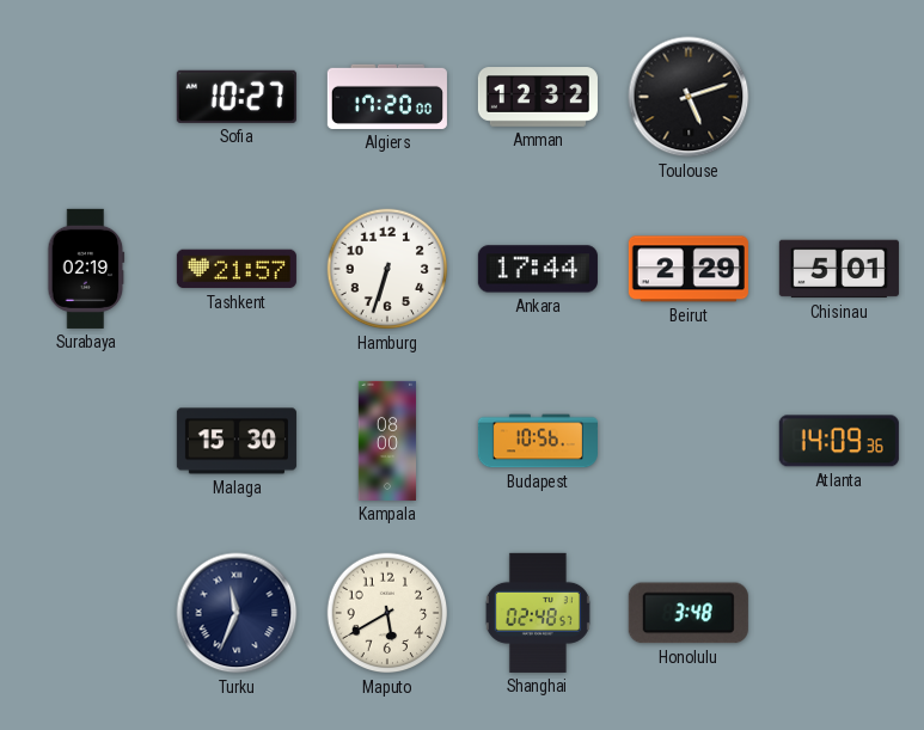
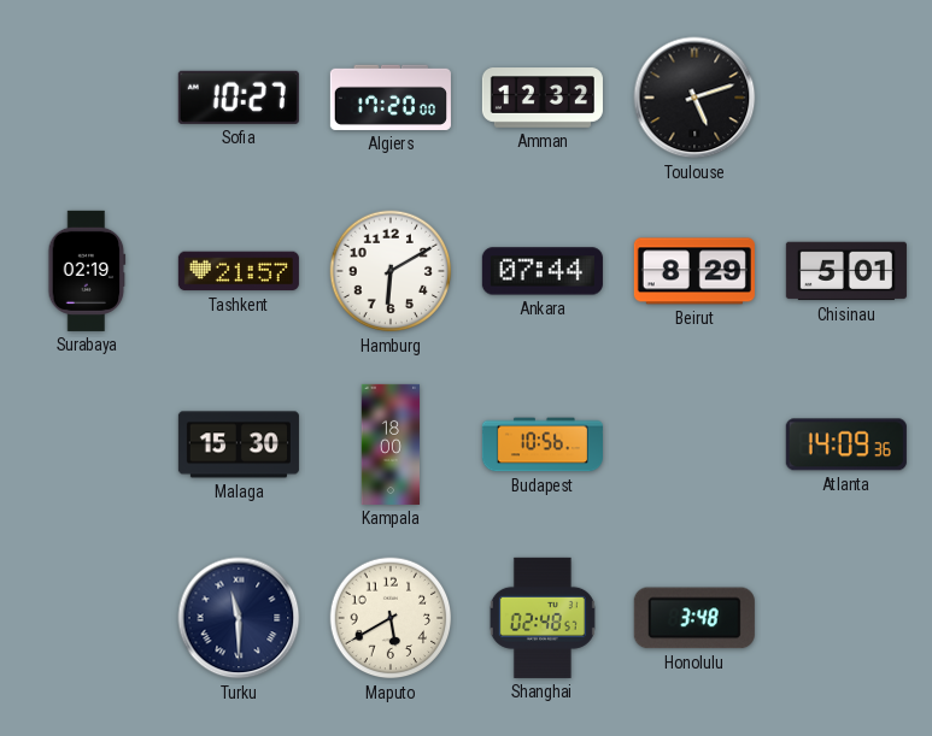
Hamburg: 6:33 -> 6:10 (391, 271)
Ankara: 17:44 -> 07:44 (543, 271)
Beirut: 2:29 -> 8:29 (694, 271)
Kampala: 08:00 -> 18:00 (391, 444)
Turku: 11:34 -> 11:30 (239, 618)
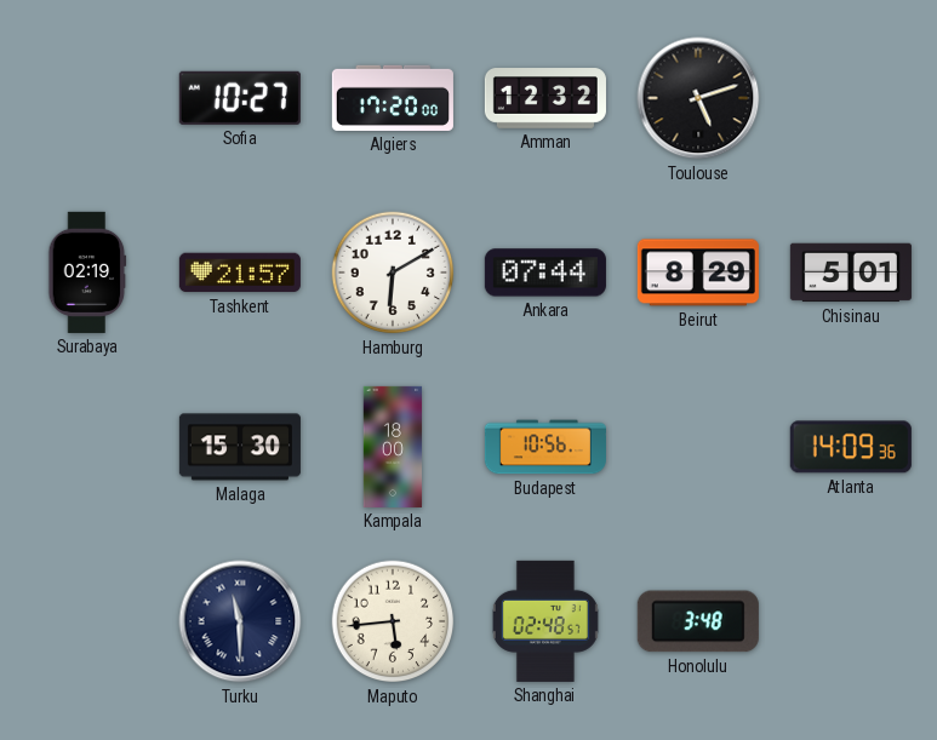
Maputo: 5:40 -> 5:44 (393, 621)
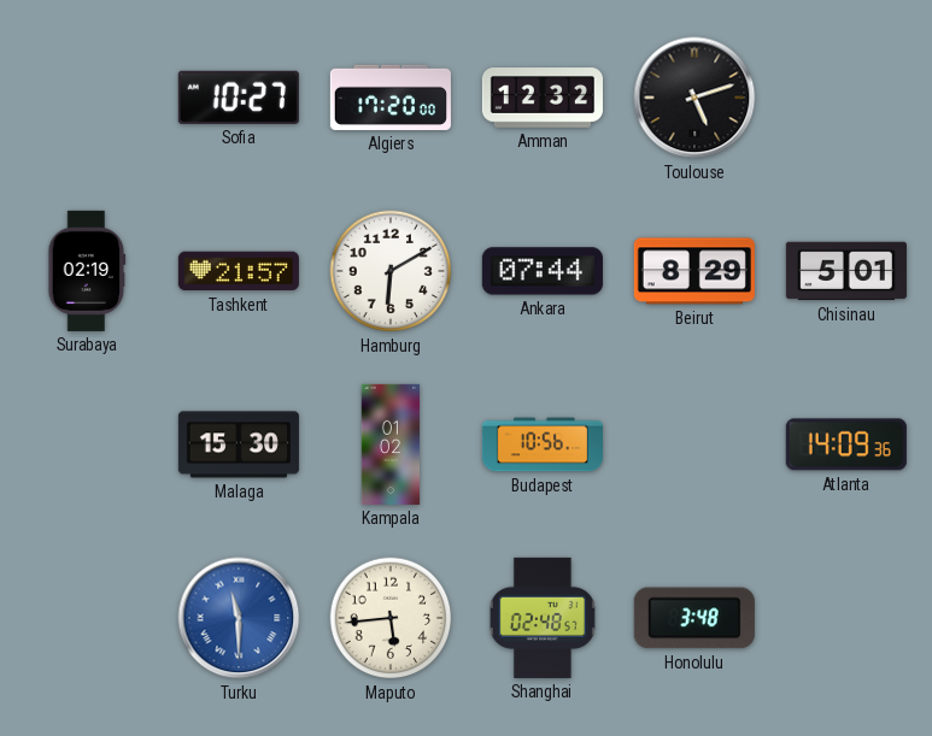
Kampala: 18:00 -> 01:02 (391, 444)
Turku dial: navy -> blue (239, 618)
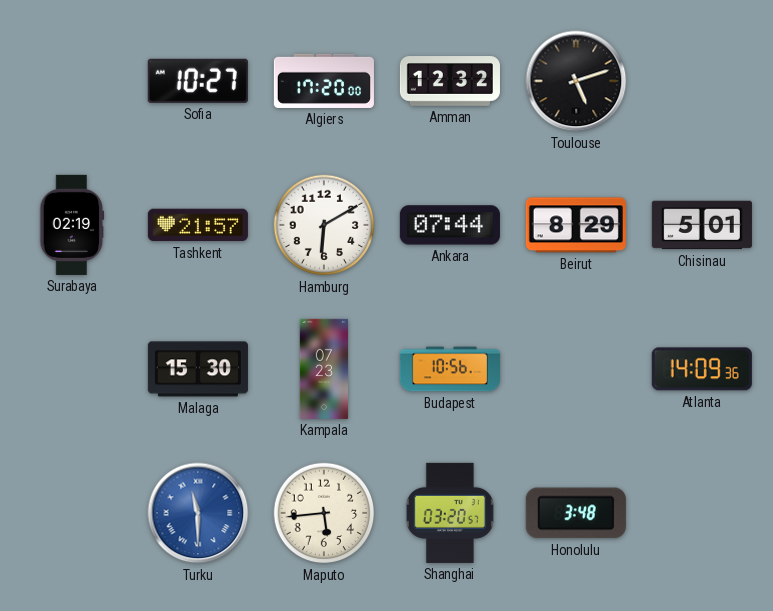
Kampala: 01:02 -> 07:23 (324, 369)
Shanghai: 02:48 -> 03:20 (450, 513)
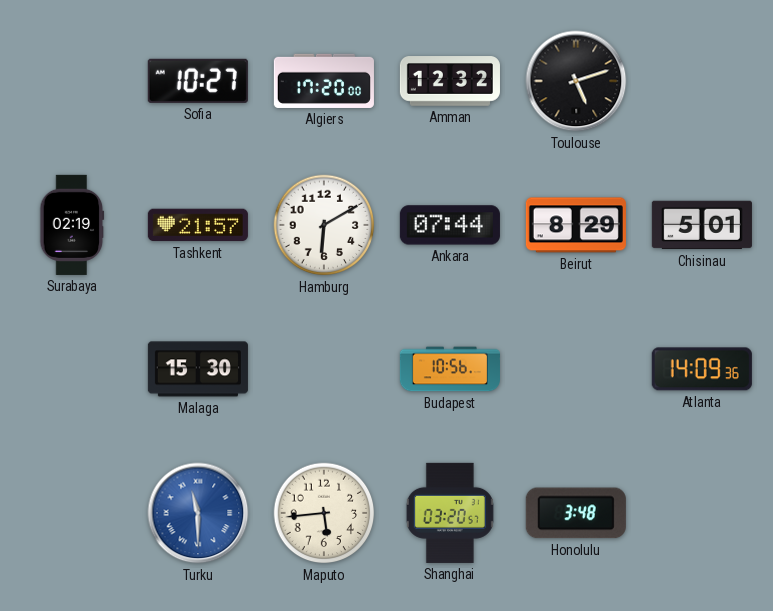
Kampala: 07:23 -> none (324, 369)
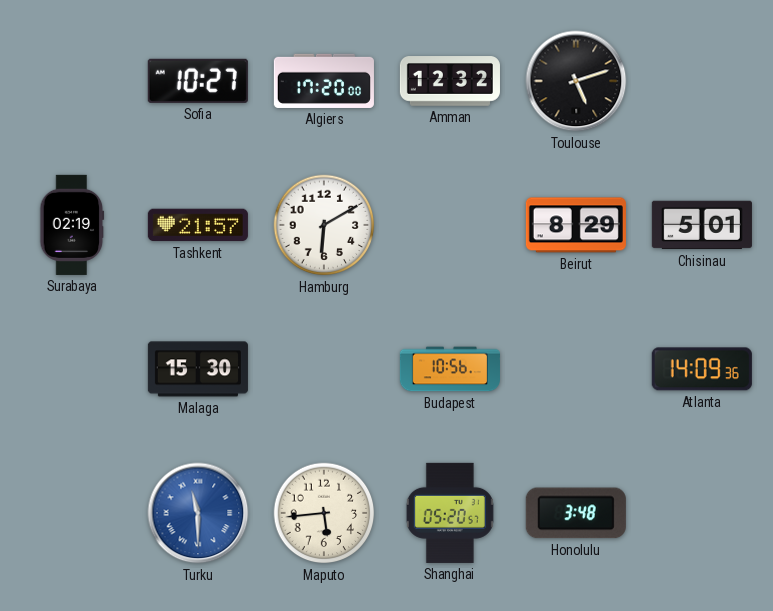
Ankara: 07:44 -> none (450, 225)
Shanghai: 03:20 -> 05:20 (450, 513)
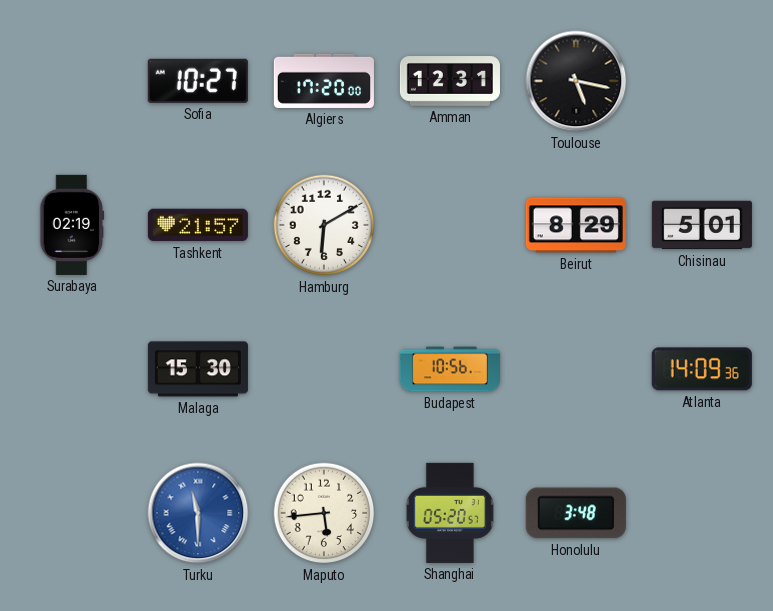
Amman: 12:32 -> 12:31 (450, 81)
Toulouse: 5:12 -> 5:17 (576, 81)
